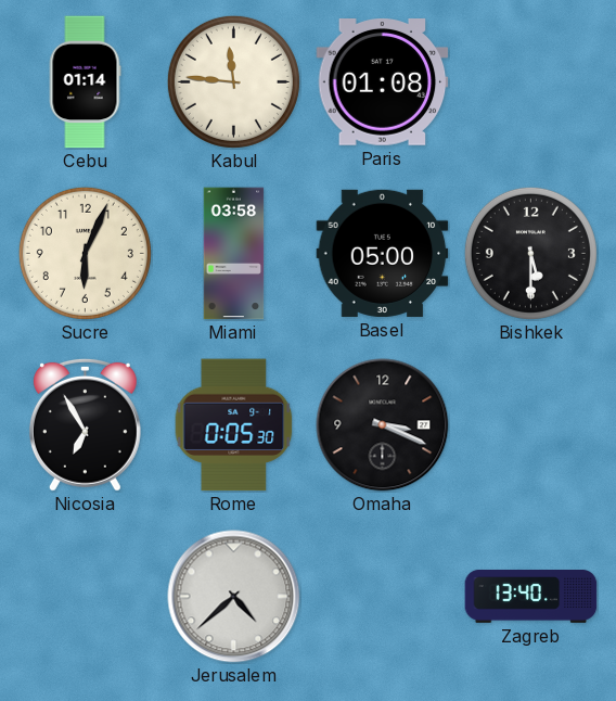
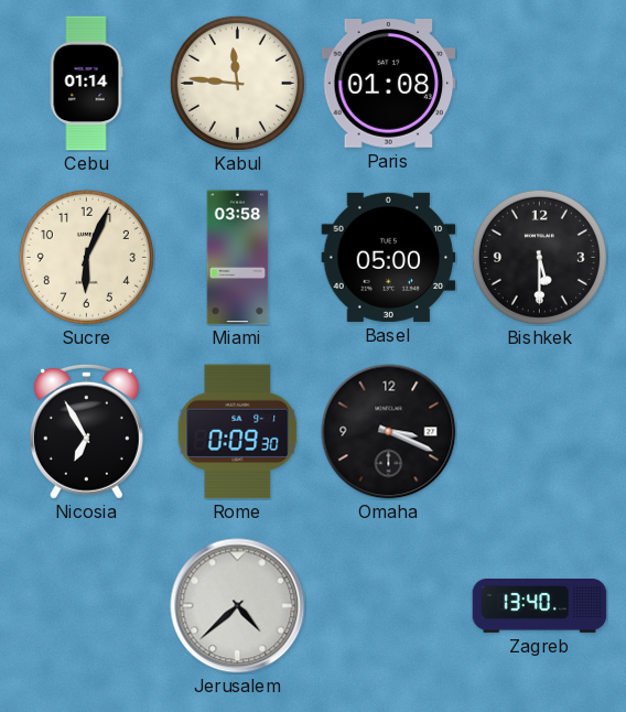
Rome: 0:05 -> 0:09 (238, 432)
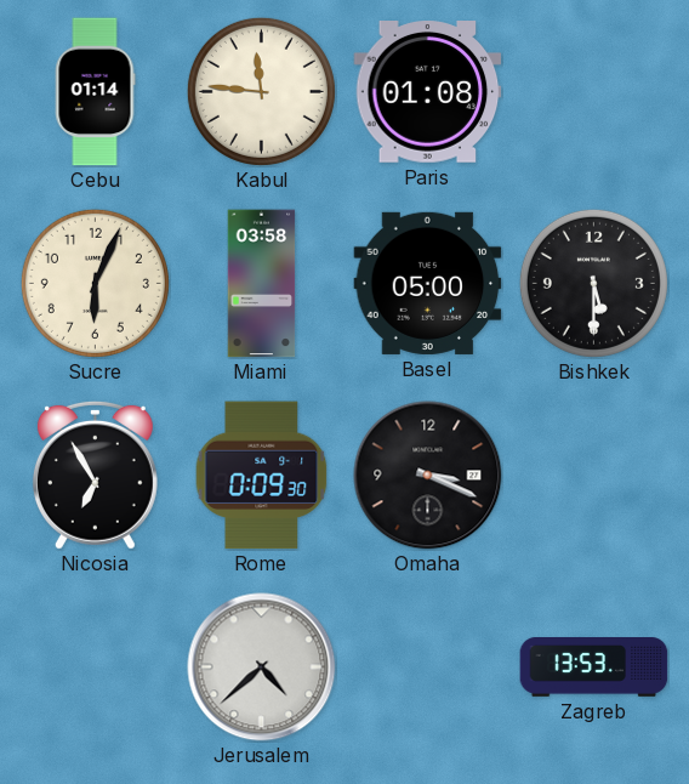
Zagreb: 13:40 -> 13:53 (594, 667)
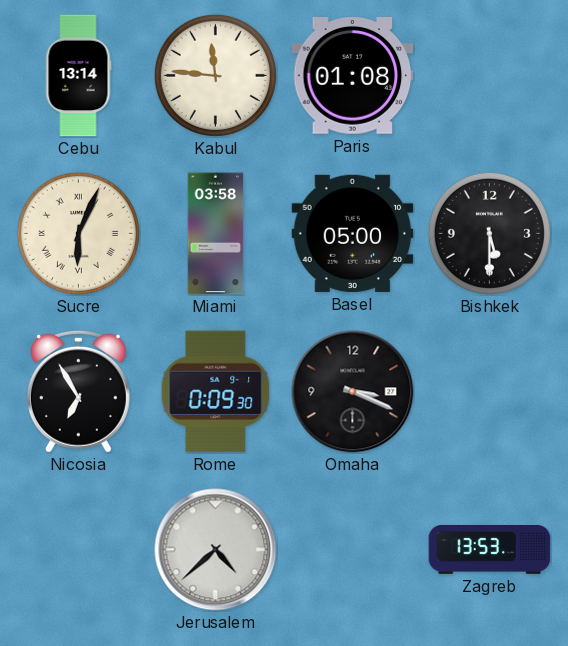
Cebu: 01:14 -> 13:14 (78, 76)
Sucre numerals: Arabic -> Roman (78, 233)
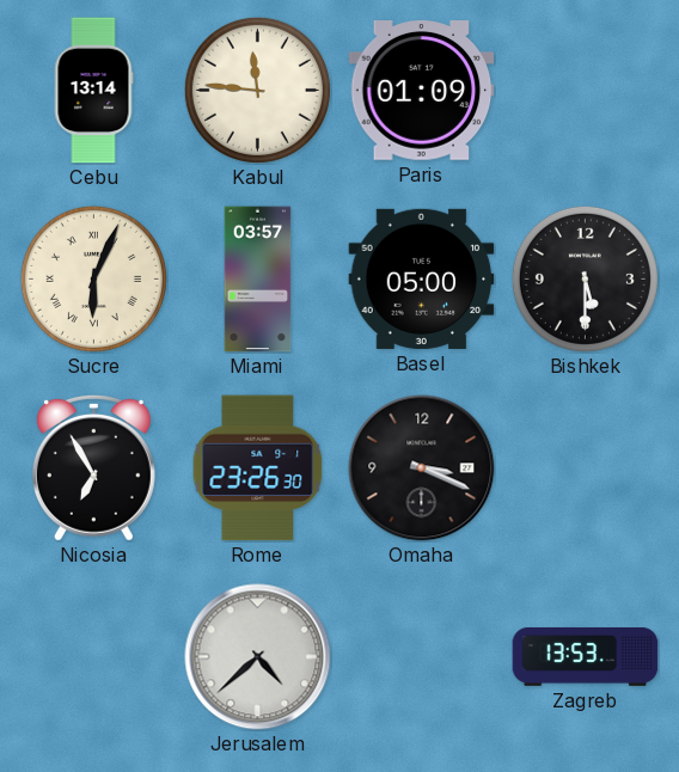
Paris: 01:08 -> 01:09 (422, 91)
Miami: 03:58 -> 03:57 (258, 280)
Rome: 0:09 -> 23:26 (258, 468)
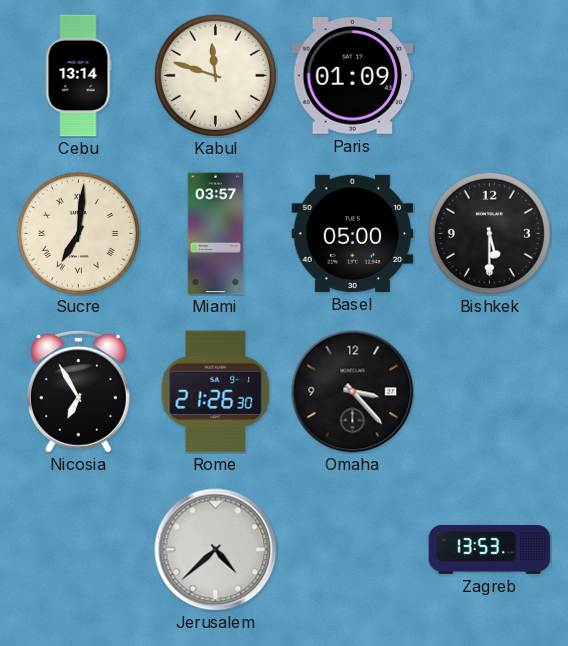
Kabul: 11:46 -> 11:48 (215, 75)
Sucre: 6:04 -> 7:01 (78, 233)
Rome: 23:26 -> 21:26 (216, 392)
Omaha: 3:19 -> 3:23 (353, 392)
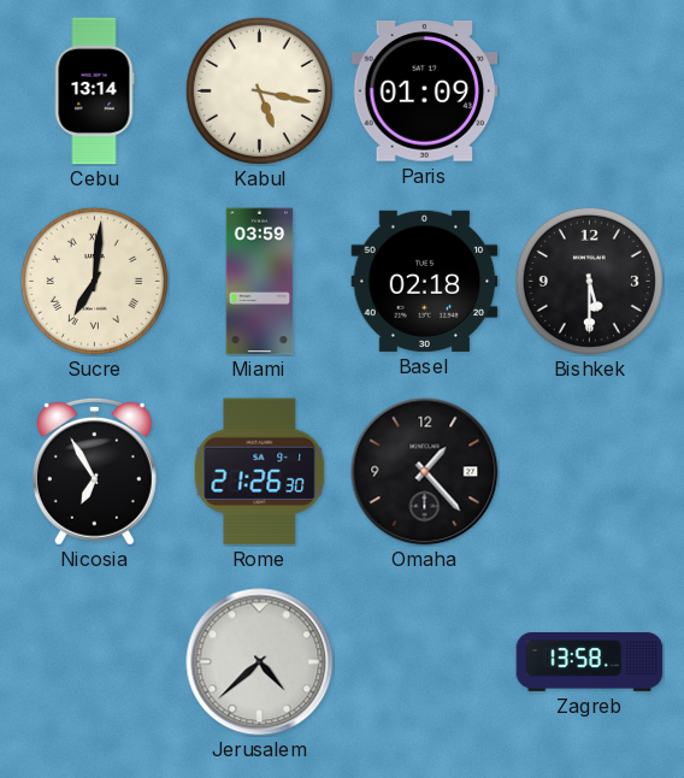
Kabul: 11:48 -> 5:17 (259, 90)
Miami: 03:57 -> 03:59 (260, 282)
Basel: 05:00 -> 02:18 (425, 281)
Omaha: 3:23 -> 1:23 (425, 472)
Zagreb: 13:53 -> 13:58 (590, 662)
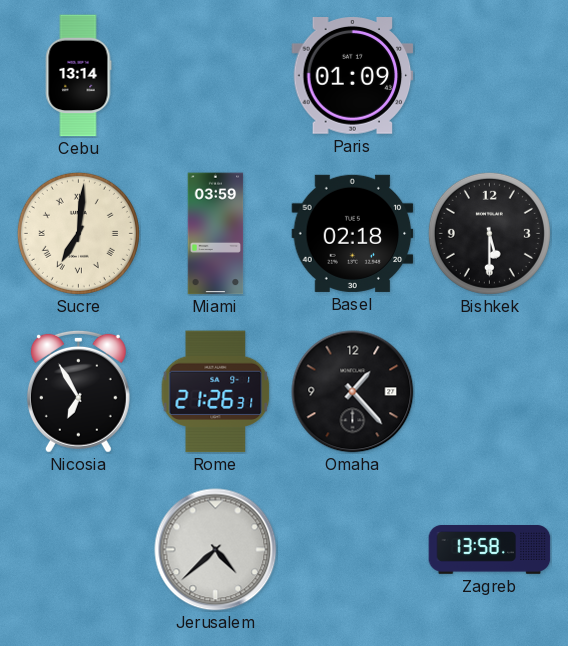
Kabul: 5:17 -> none (259, 90)
Rome: 21:26:30 -> 21:26:31 (216, 392)
